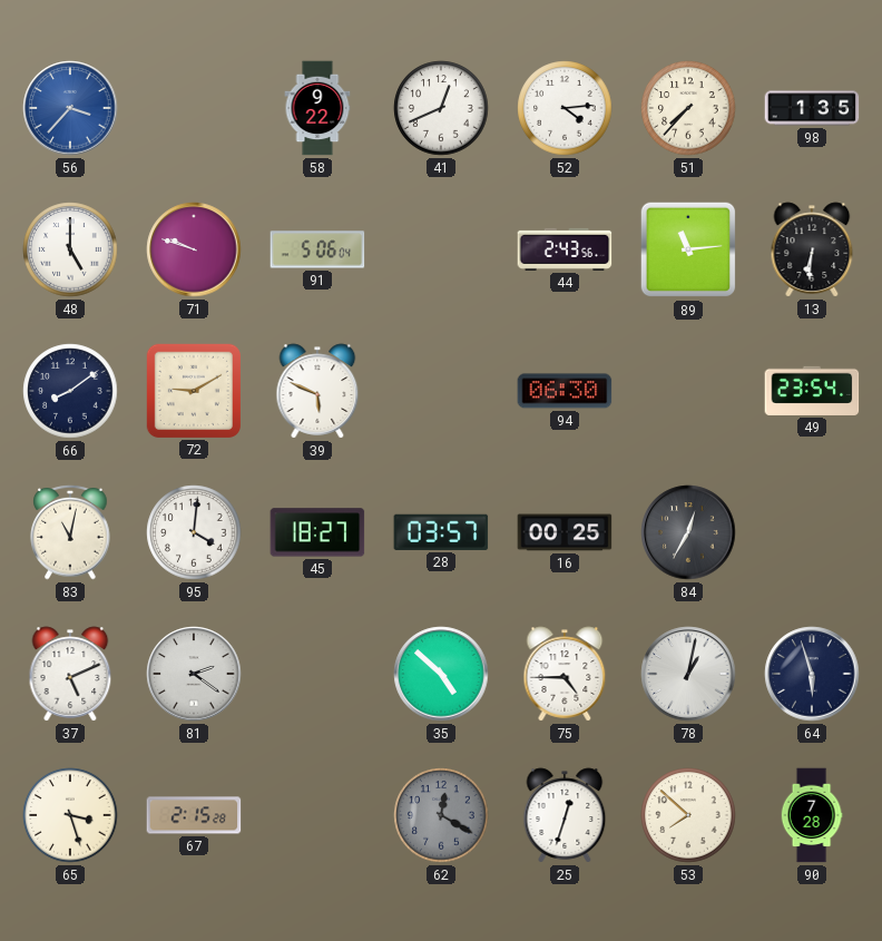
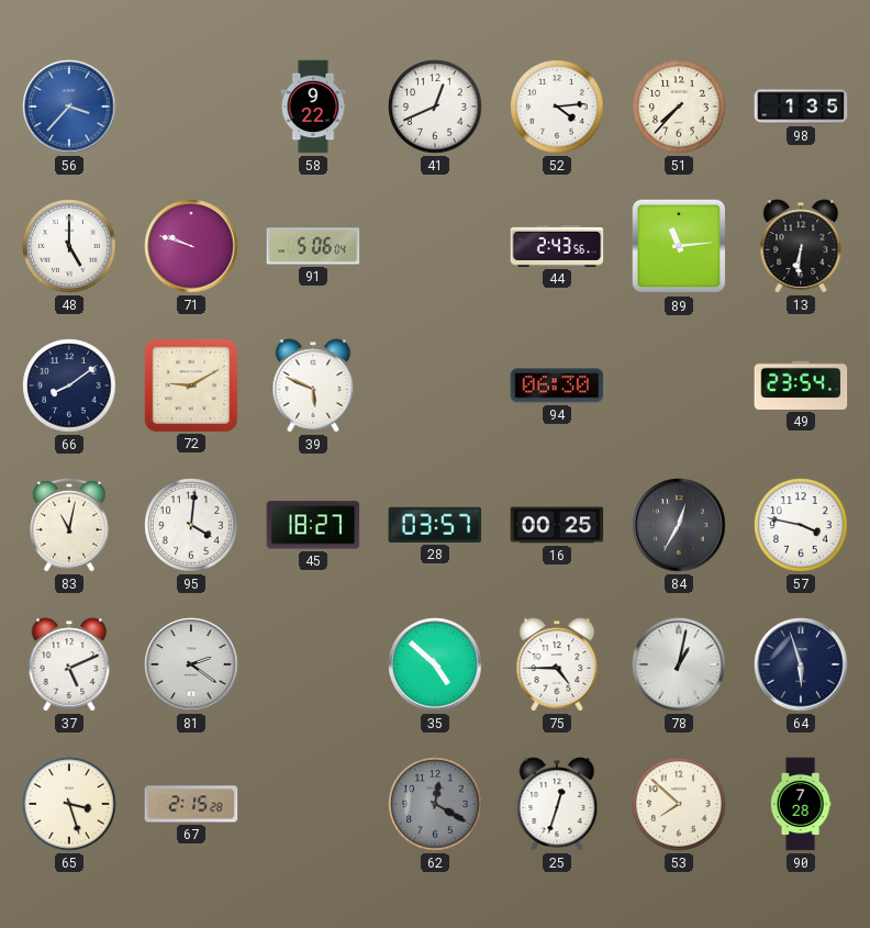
57: none -> 3:47 (801, 525)
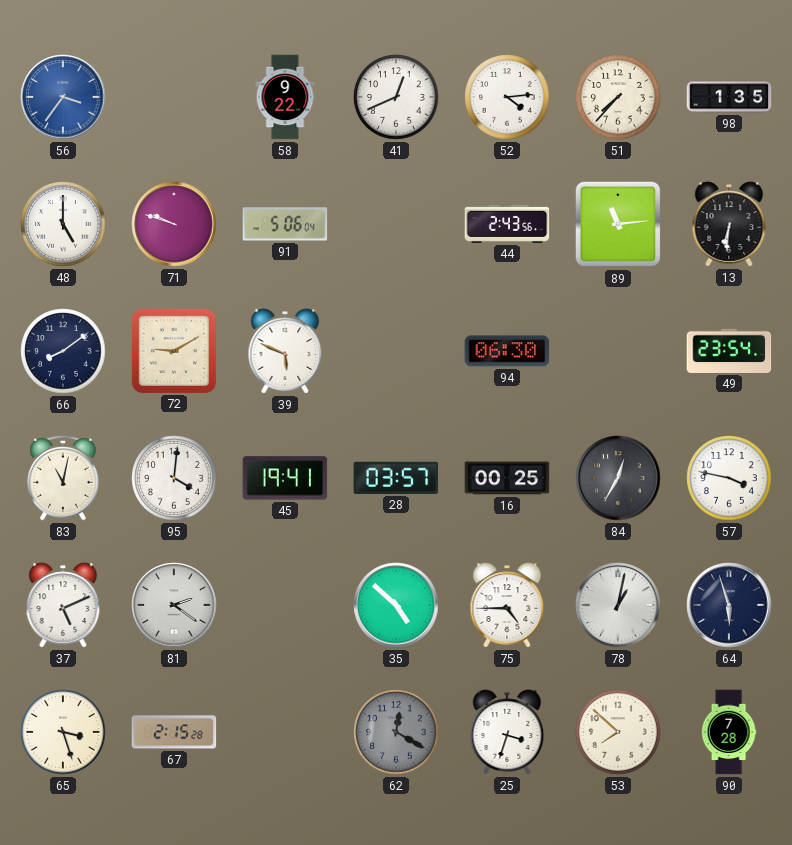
56: 3:37 -> 3:36 (63, 97)
45: 18:27 -> 19:41 (285, 478)
25: 12:33 -> 3:33 (507, 732)
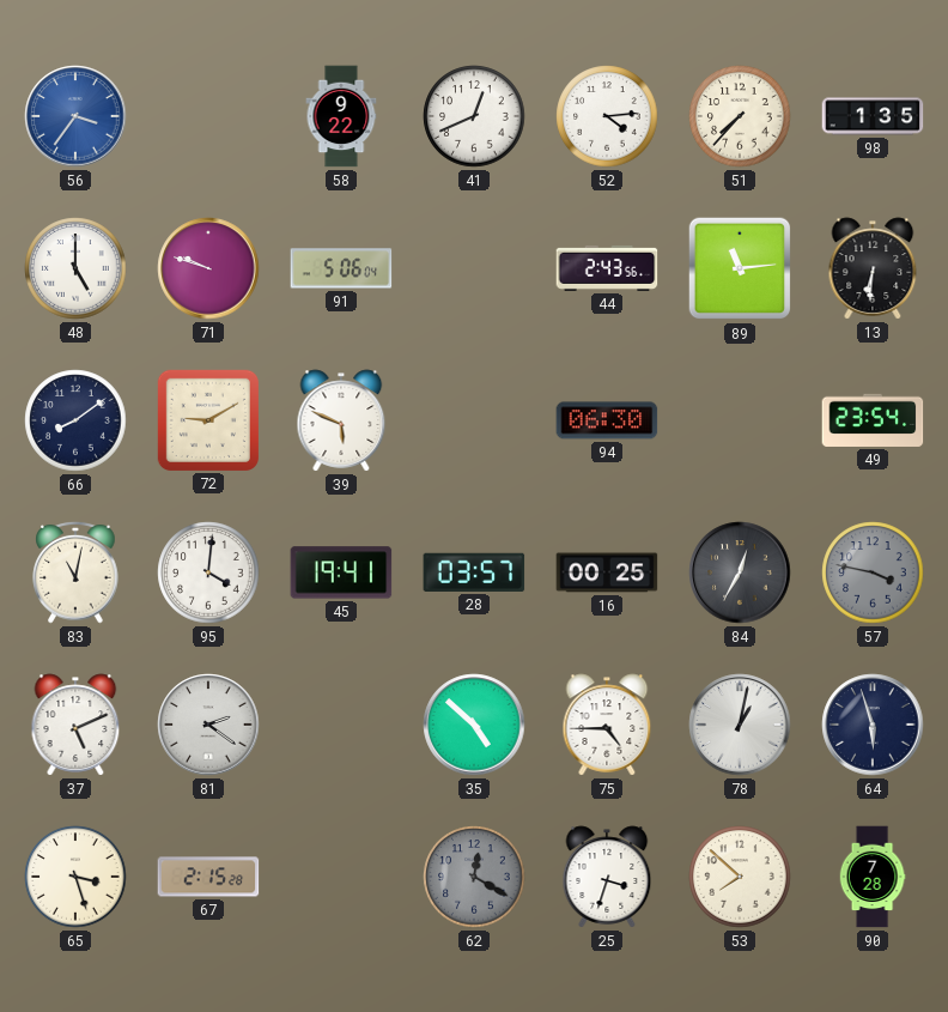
57 dial: white -> grey (873, 572)
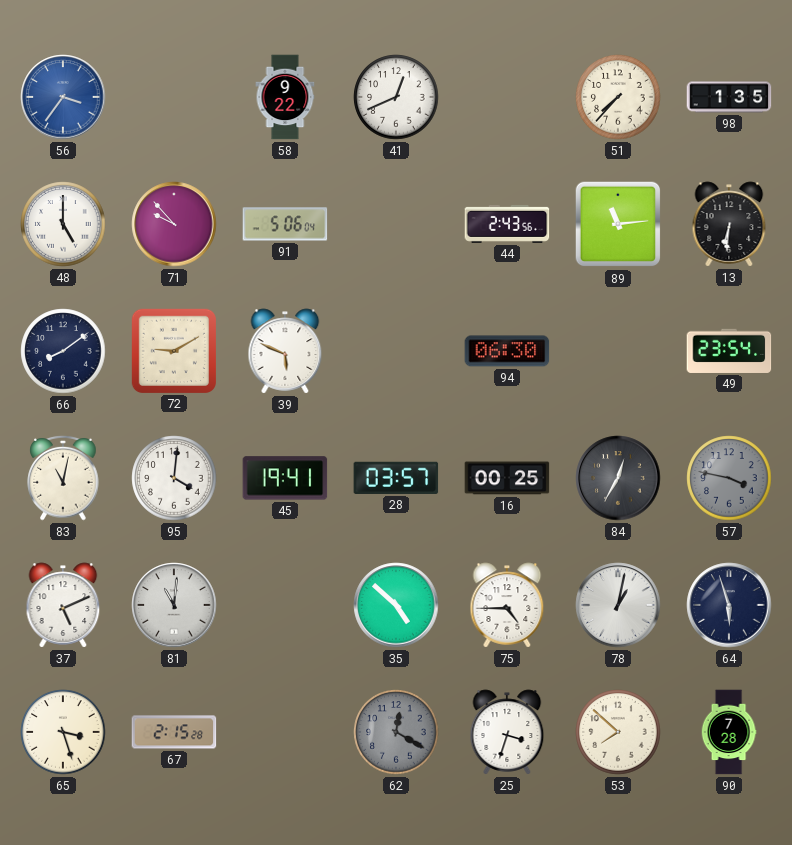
52: 4:14 -> none (607, 116)
71: 9:48 -> 9:53 (174, 224)
81: 2:21 -> 11:01 (174, 605)
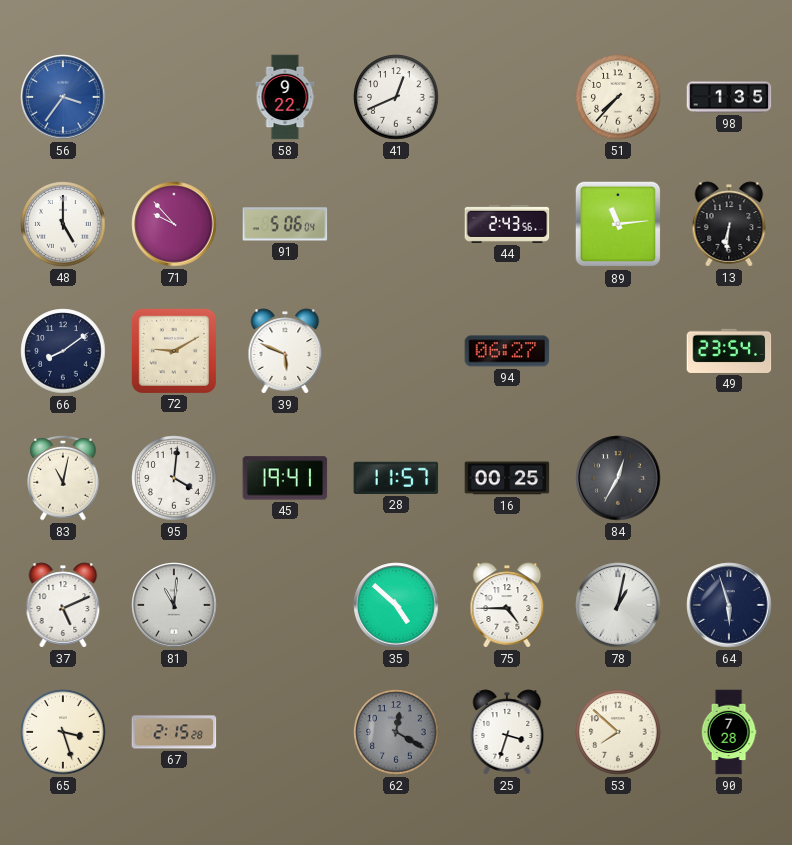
94: 06:30 -> 06:27 (507, 351)
28: 03:57 -> 11:57 (396, 478)
57: 3:47 -> none (729, 478)
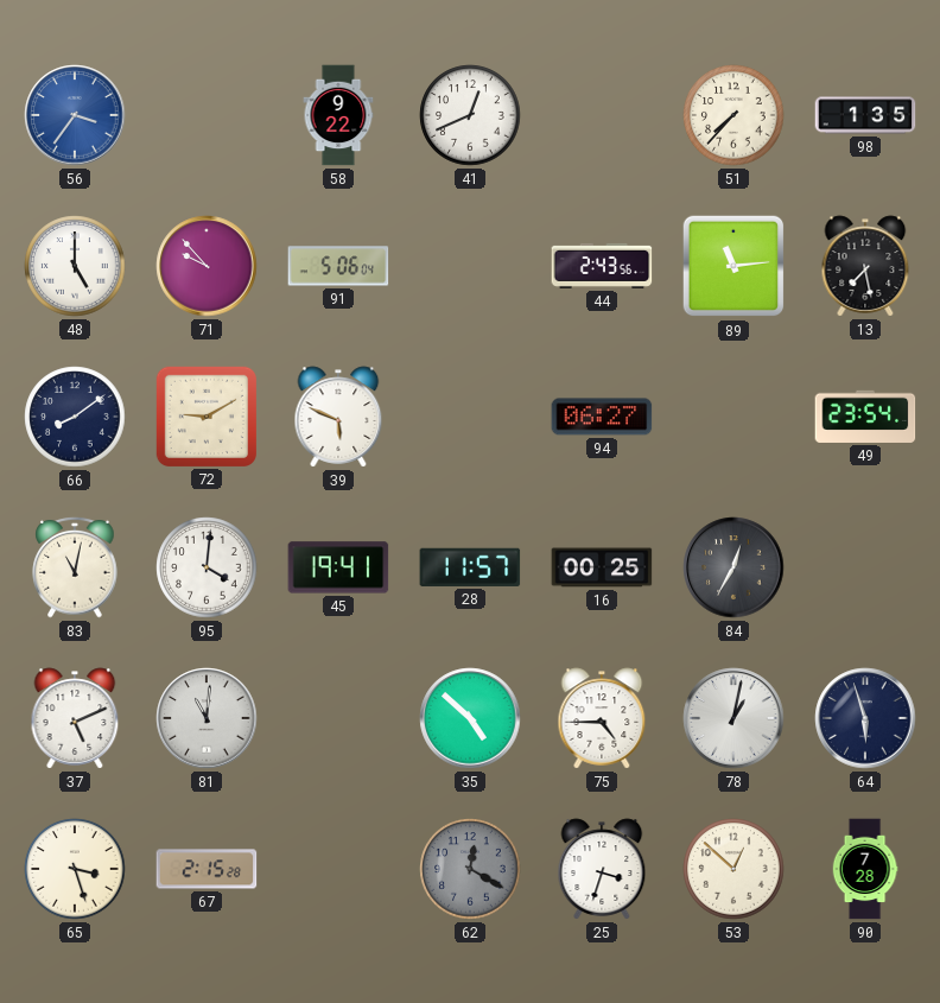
13: 6:31 -> 7:28 (865, 266)
53: 7:52 -> 12:52 (733, 869)
